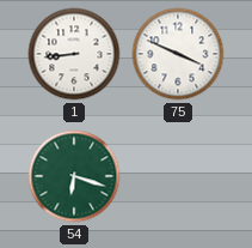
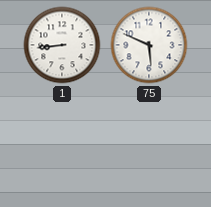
75: 3:49 -> 5:49 (149, 45)
54: 6:18 -> none (74, 176)
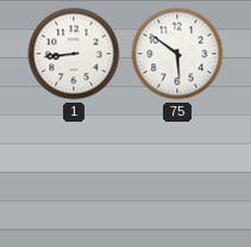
75: 5:49 -> 5:51 (177, 54)
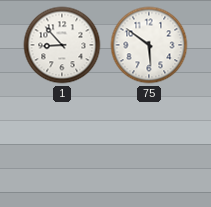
1: 8:44 -> 8:53 (62, 45)
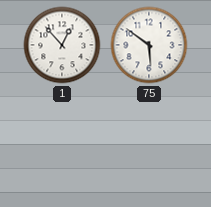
1: 8:53 -> 12:53 (62, 45)
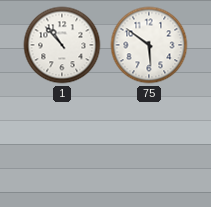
1: 12:53 -> 10:53 (62, 45)
